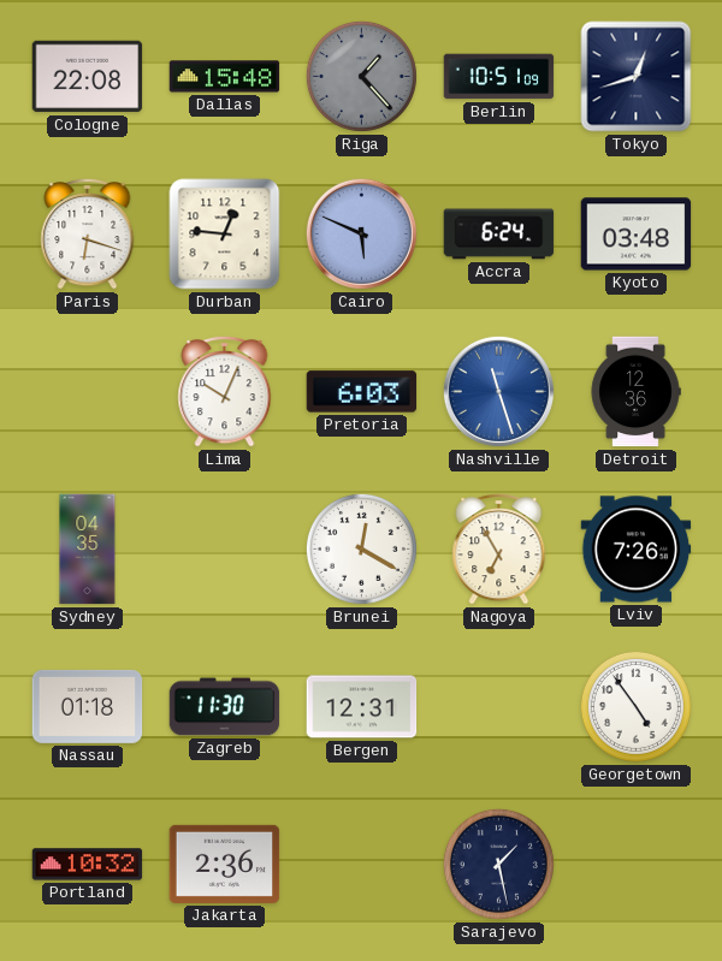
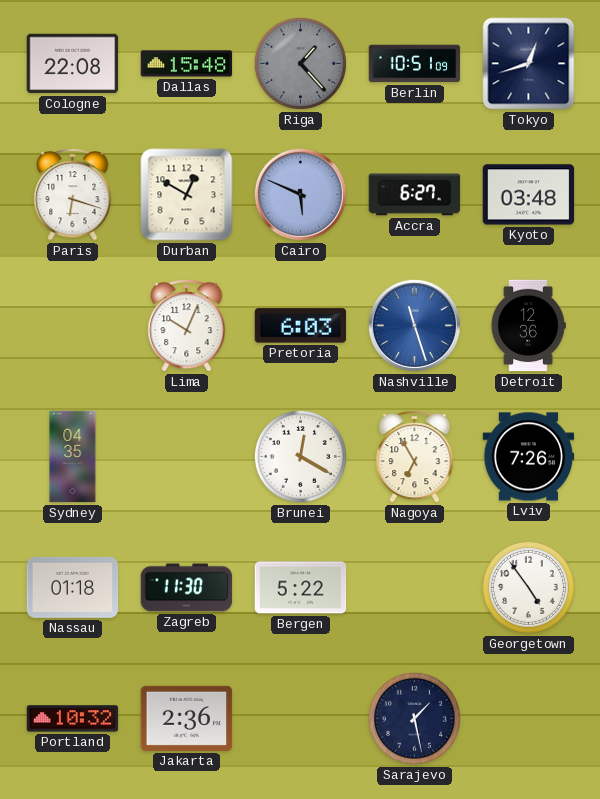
Durban: 12:46 -> 12:50 (187, 195)
Accra: 6:24 -> 6:27 (415, 195)
Bergen: 12:31 -> 5:22 (301, 588)
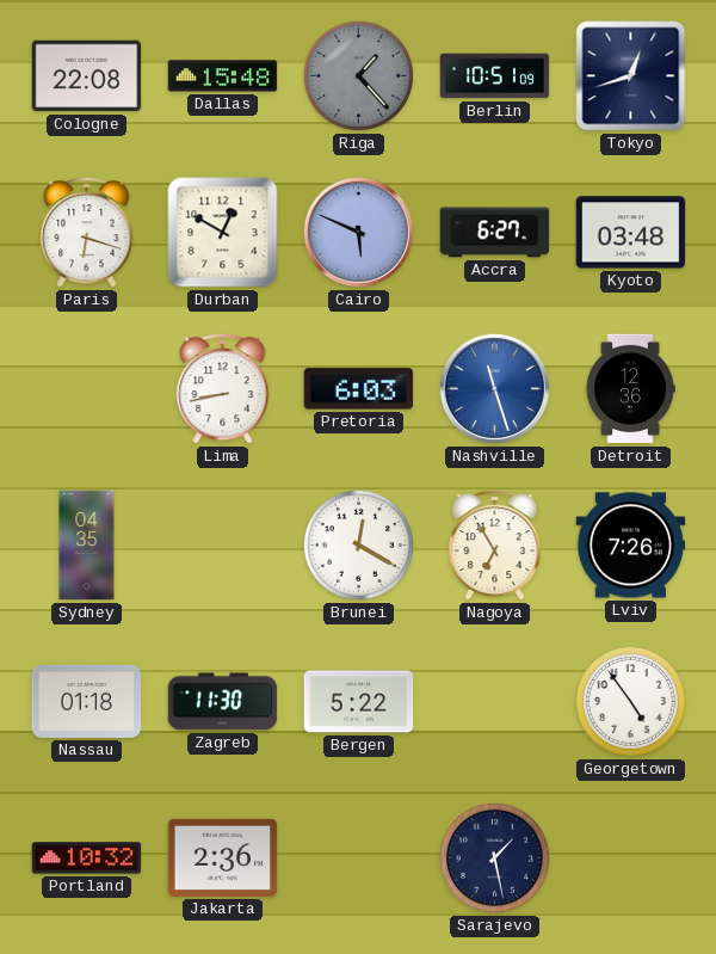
Lima: 10:04 -> 8:43 (223, 389)
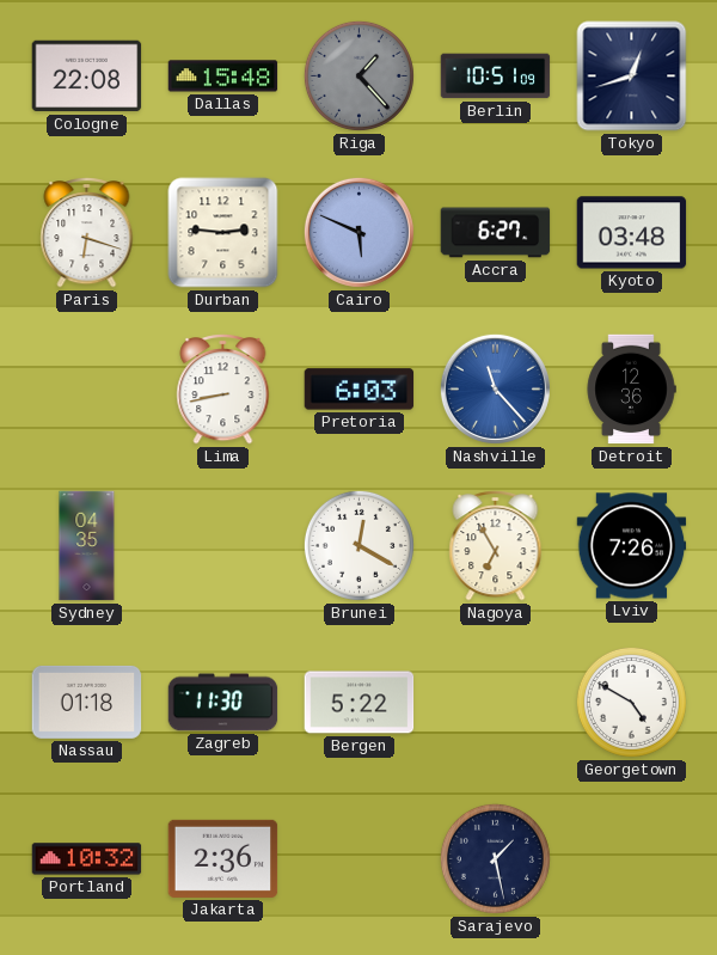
Durban: 12:50 -> 2:46 (223, 233)
Nashville: 11:27 -> 11:23 (495, 388)
Georgetown: 4:54 -> 4:50 (631, 702)
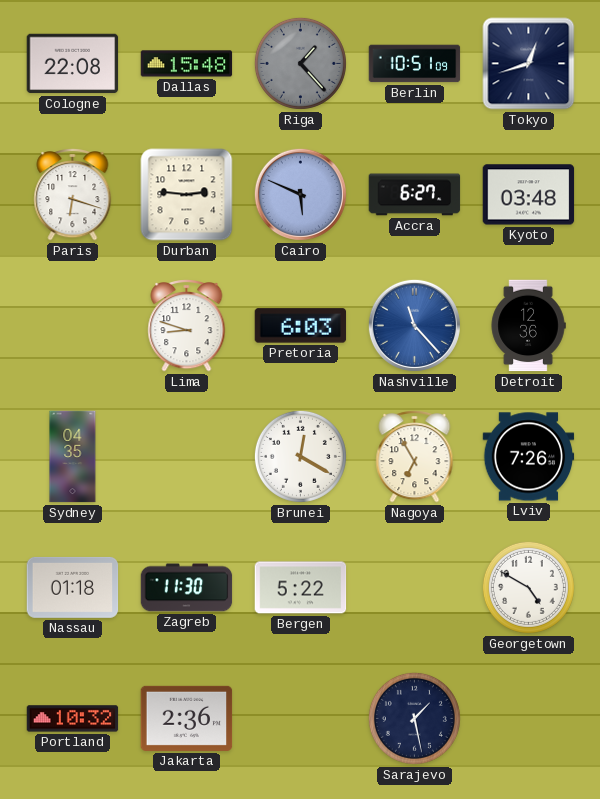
Lima: 8:43 -> 8:48 (187, 326)
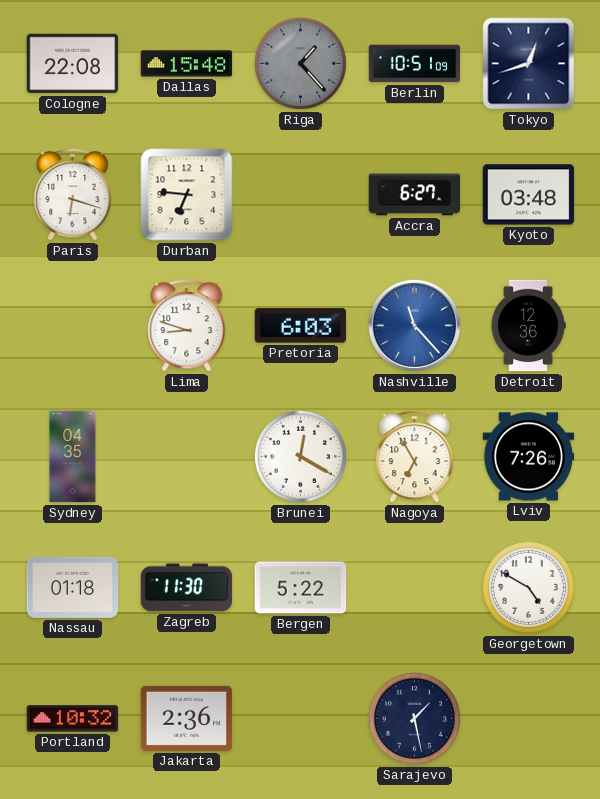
Durban: 2:46 -> 6:46 (187, 195)
Cairo: 5:49 -> none (300, 194)
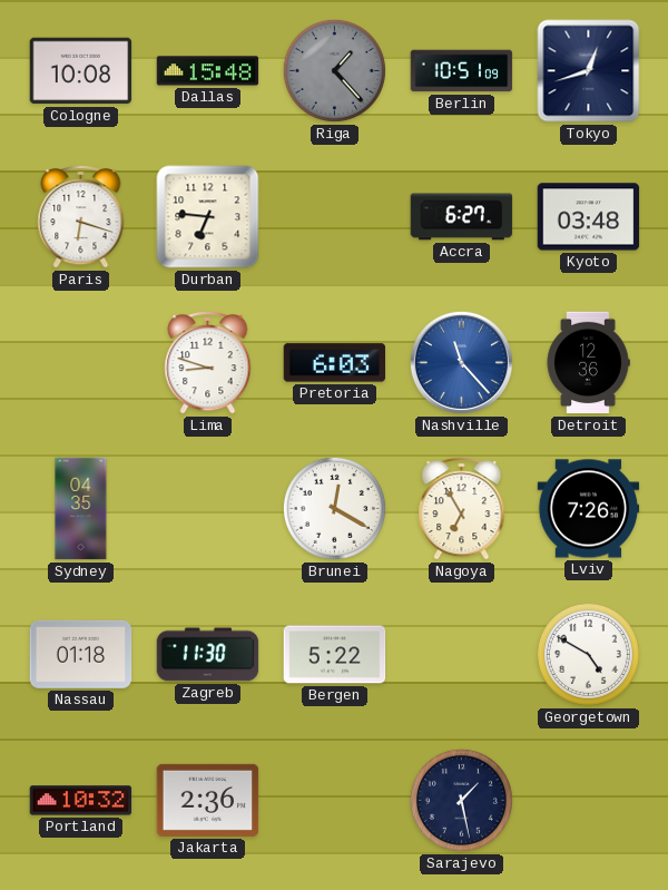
Cologne: 22:08 -> 10:08 (81, 71)
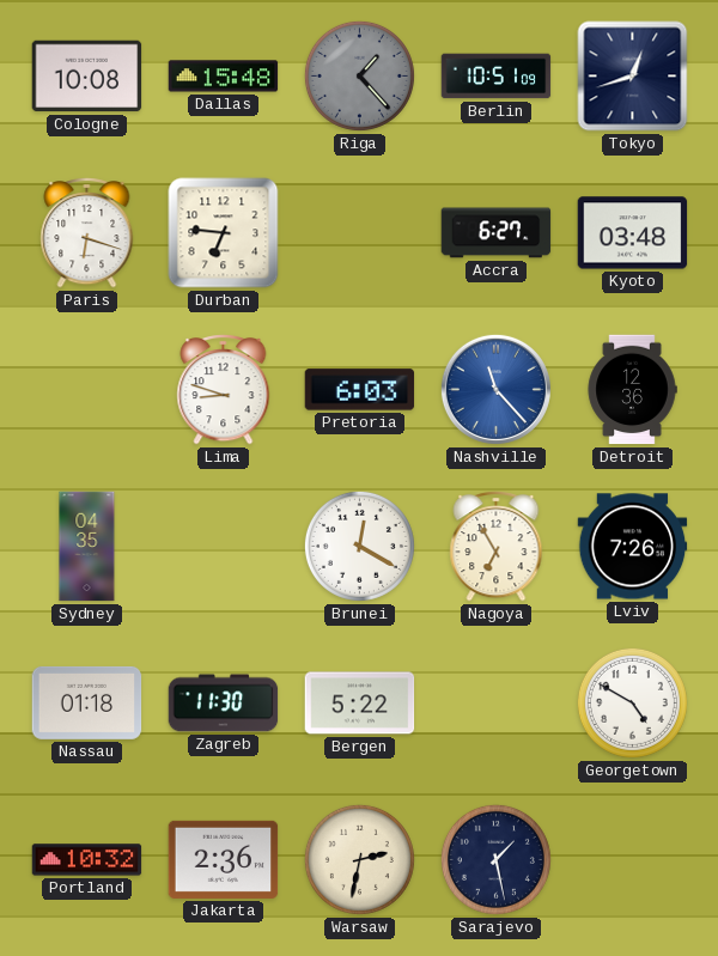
Warsaw: none -> 2:32 (359, 859)
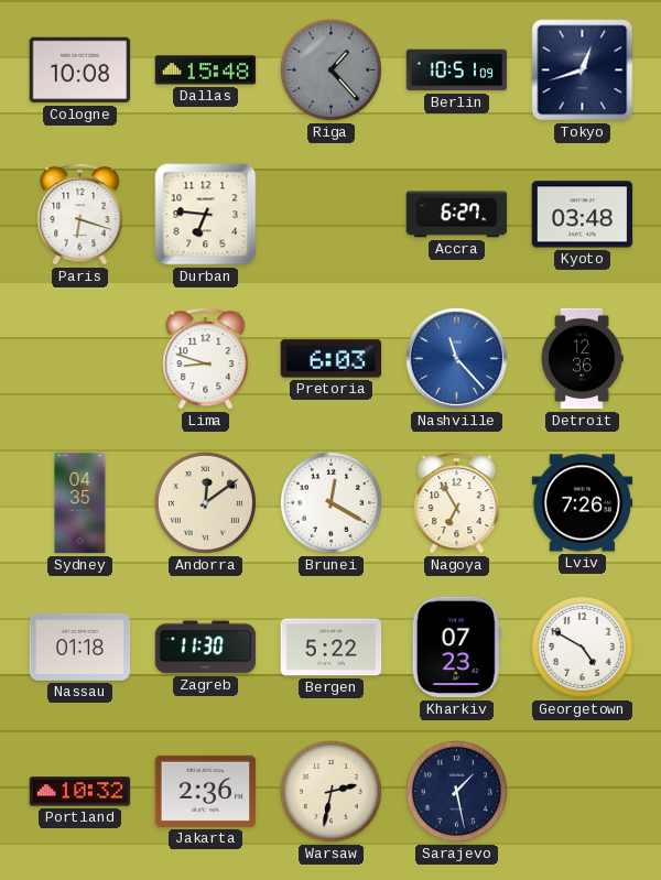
Andorra: none -> 12:09 (205, 502)
Kharkiv: none -> 07:23 (456, 648)
